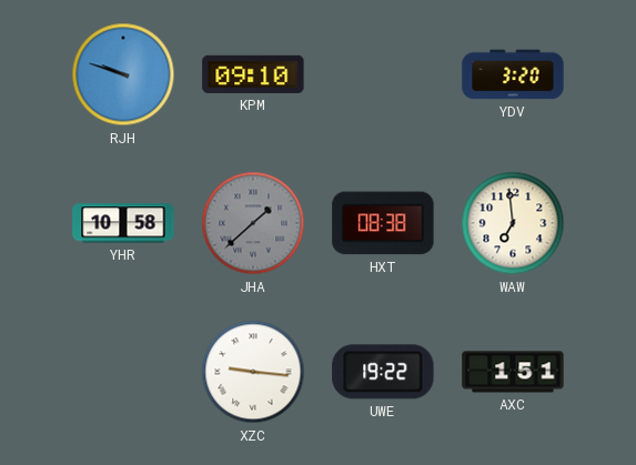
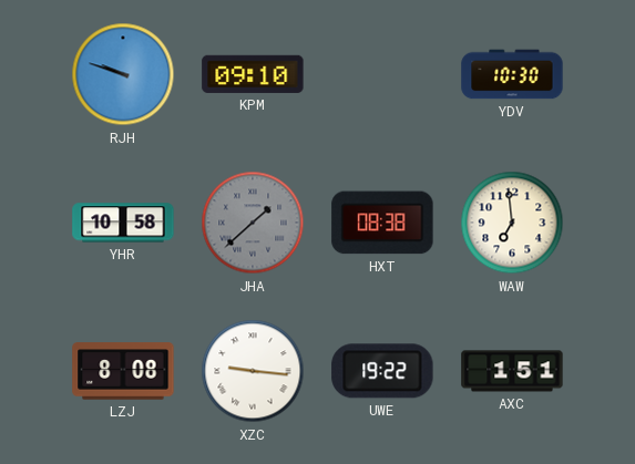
YDV: 3:20 -> 10:30 (512, 74)
LZJ: none -> 8:08 (123, 371)
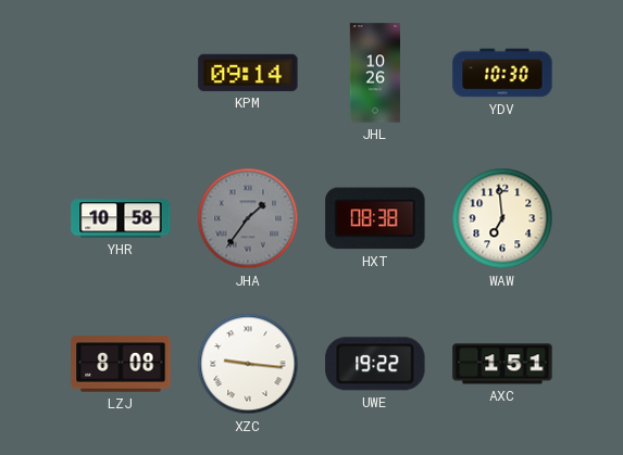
RJH: 9:48 -> none (123, 74)
KPM: 09:10 -> 09:14 (248, 73)
JHL: none -> 10:26 (375, 73)
JHA: 1:38 -> 1:36 (248, 218)
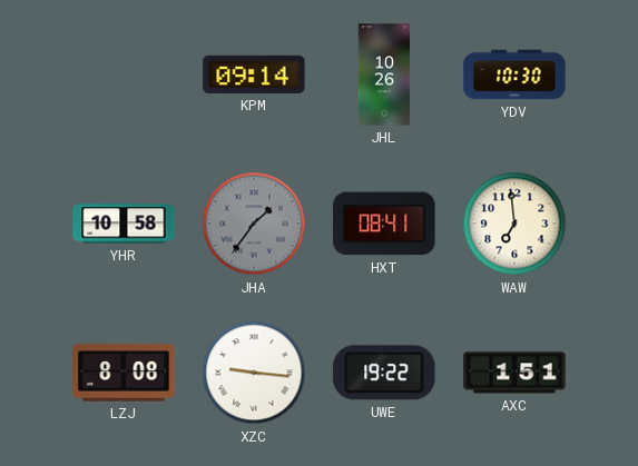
HXT: 08:38 -> 08:41 (384, 224)
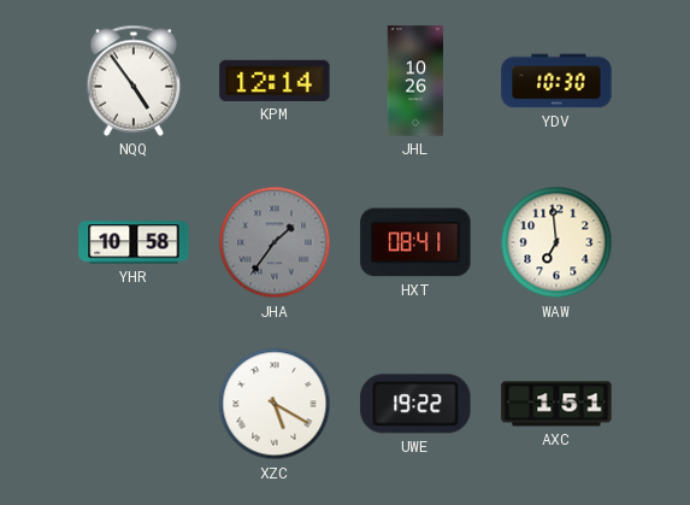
NQQ: none -> 4:54 (134, 81)
KPM: 09:14 -> 12:14 (275, 81)
LZJ: 8:08 -> none (124, 373)
XZC: 9:16 -> 5:20 (275, 404)
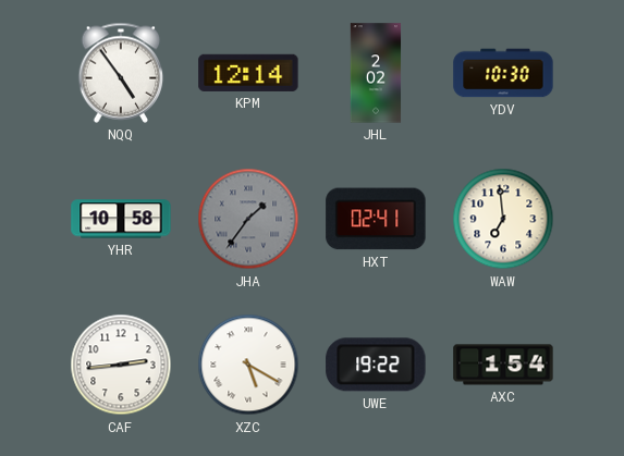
JHL: 10:26 -> 2:02 (376, 73)
HXT: 08:41 -> 02:41 (376, 219)
CAF: none -> 2:44 (121, 365)
AXC: 1:51 -> 1:54 (503, 365)
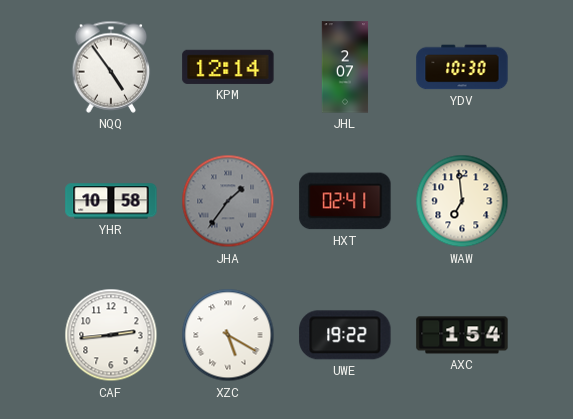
JHL: 2:02 -> 2:07 (345, 67)
